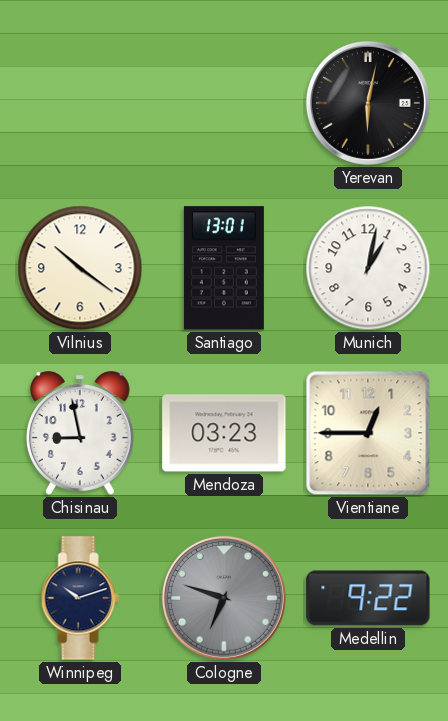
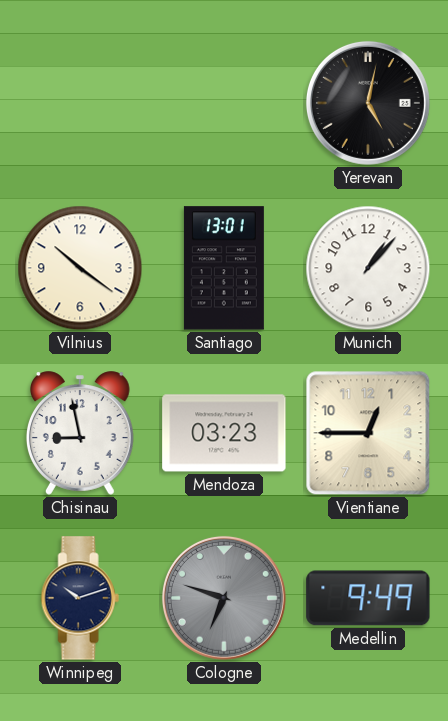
Yerevan: 6:02 -> 5:02 (368, 103)
Munich: 1:02 -> 1:07 (368, 268)
Medellin: 9:22 -> 9:49 (368, 598)
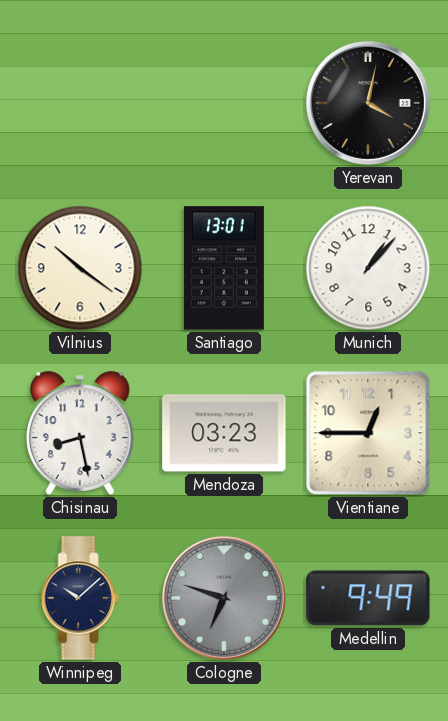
Yerevan: 5:02 -> 4:02 (368, 103)
Chisinau: 8:58 -> 8:28 (80, 433)
Winnipeg: 10:12 -> 10:08 (80, 598)
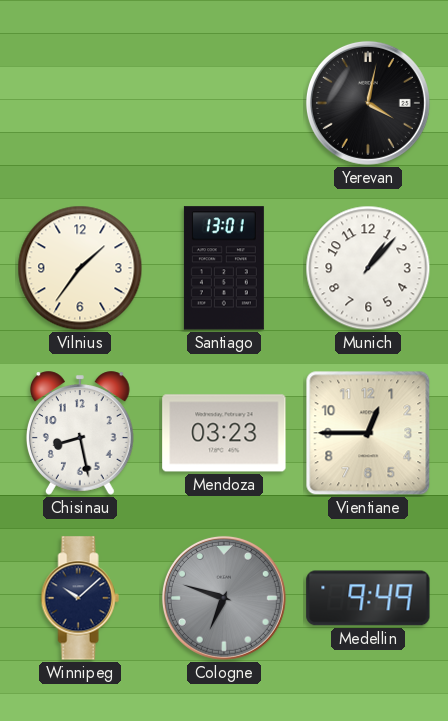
Vilnius: 10:21 -> 1:36 (80, 268)
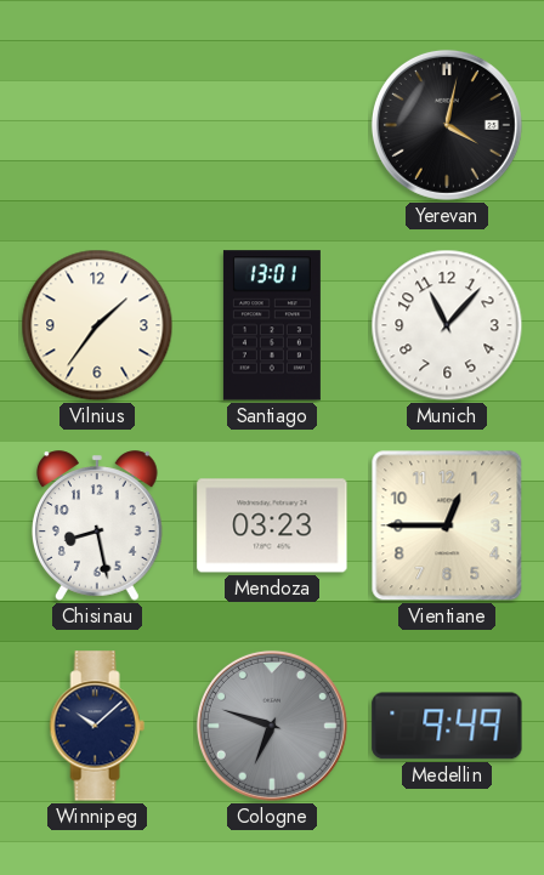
Munich: 1:07 -> 11:07 (447, 325)
